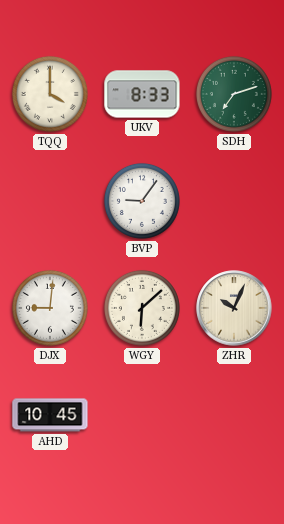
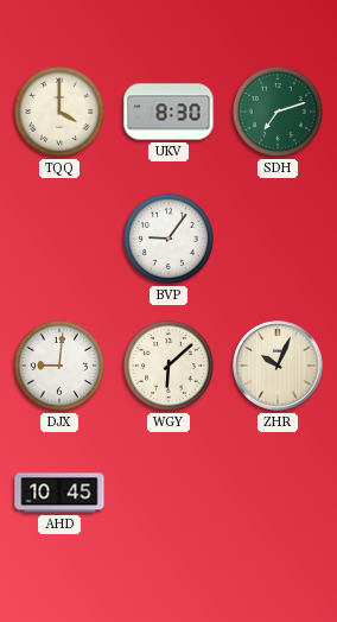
UKV: 8:33 -> 8:30 (168, 112)
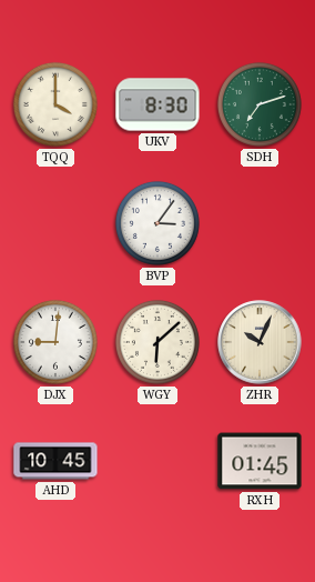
BVP: 9:06 -> 3:06 (157, 223)
RXH: none -> 01:45 (260, 461)
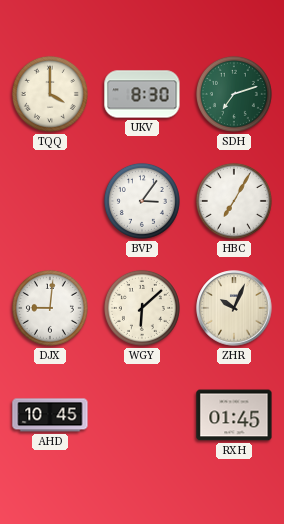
HBC: none -> 7:05 (234, 201)
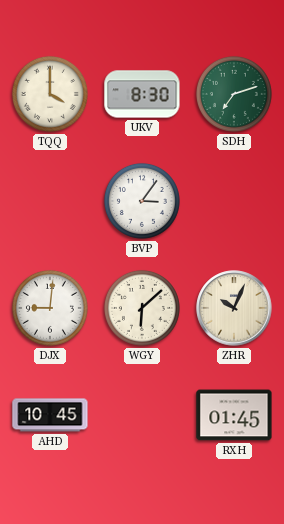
HBC: 7:05 -> none (234, 201)
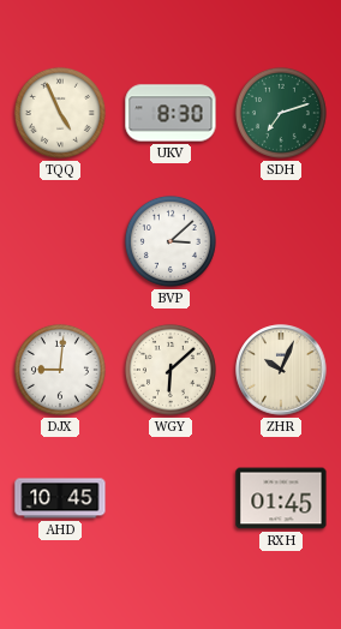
TQQ: 4:00 -> 4:56 (60, 113)
BVP: 3:06 -> 3:08 (170, 241)
